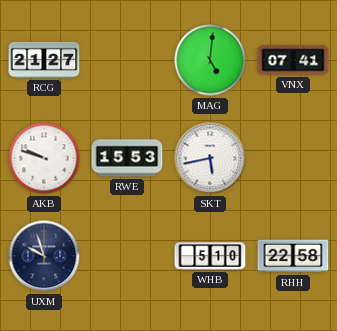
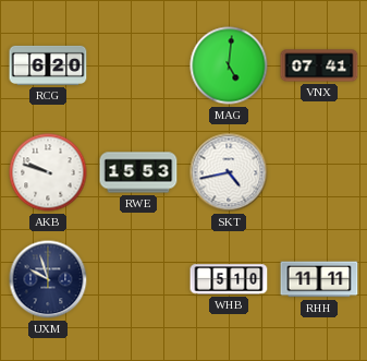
RCG: 21:27 -> 6:20 (48, 65)
SKT: 5:43 -> 4:43 (229, 172)
RHH: 22:58 -> 11:11 (319, 279)
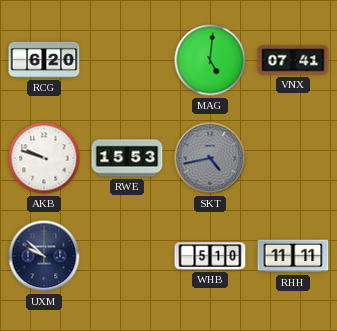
SKT dial: white -> grey (210, 158)
UXM: 9:57 -> 9:52 (44, 256)
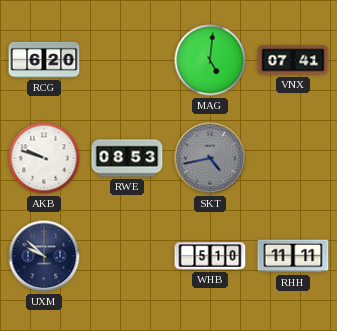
RWE: 15:53 -> 08:53 (127, 158)
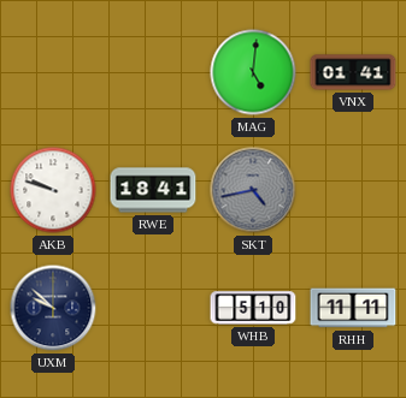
RCG: 6:20 -> none (44, 60)
VNX: 07:41 -> 01:41 (353, 72)
RWE: 08:53 -> 18:41 (153, 190)
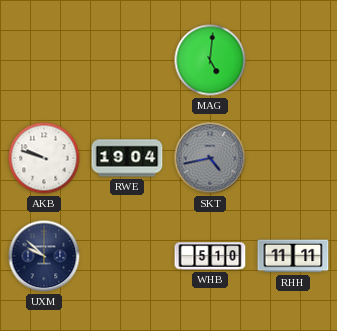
VNX: 01:41 -> none (353, 72)
RWE: 18:41 -> 19:04 (127, 158)
